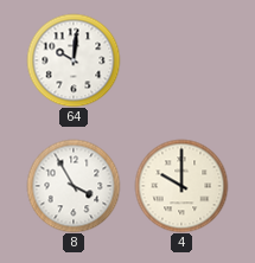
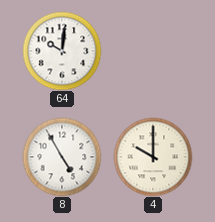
8: 3:55 -> 4:55 (62, 157)
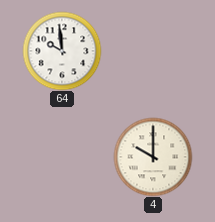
64: 10:01 -> 9:59 (62, 51)
8: 4:55 -> none (62, 157)
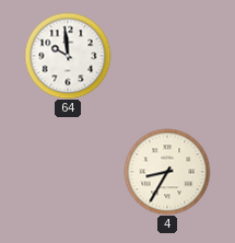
4: 10:00 -> 8:35 (167, 172)
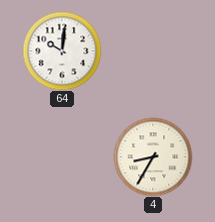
64: 9:59 -> 10:01 (62, 51)
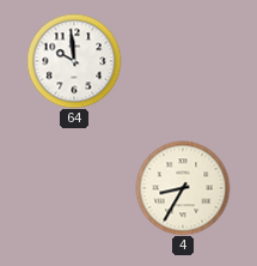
64: 10:01 -> 9:59 (74, 61)
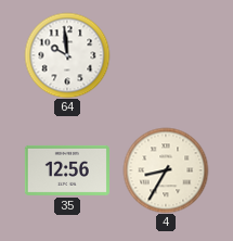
35: none -> 12:56 (67, 170)
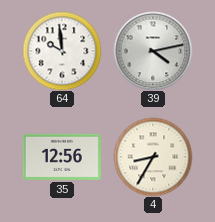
39: none -> 4:13 (153, 51)
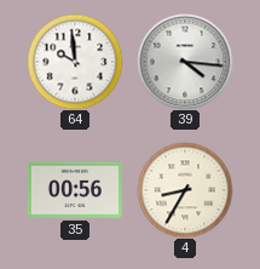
39: 4:13 -> 4:16 (185, 62)
35: 12:56 -> 00:56 (75, 190)
